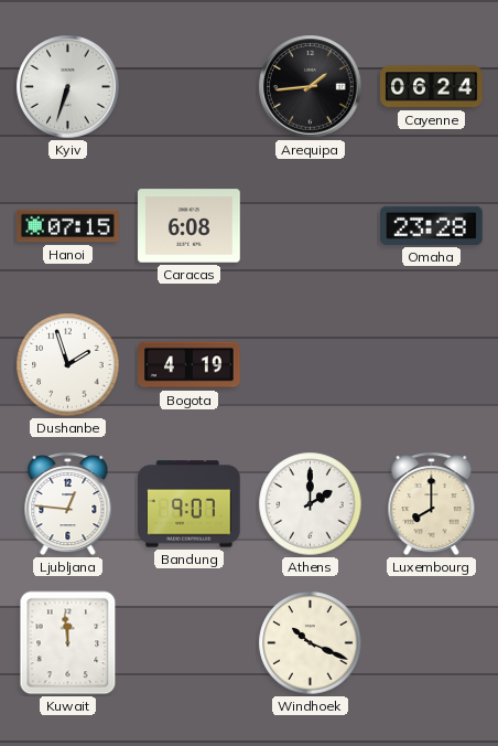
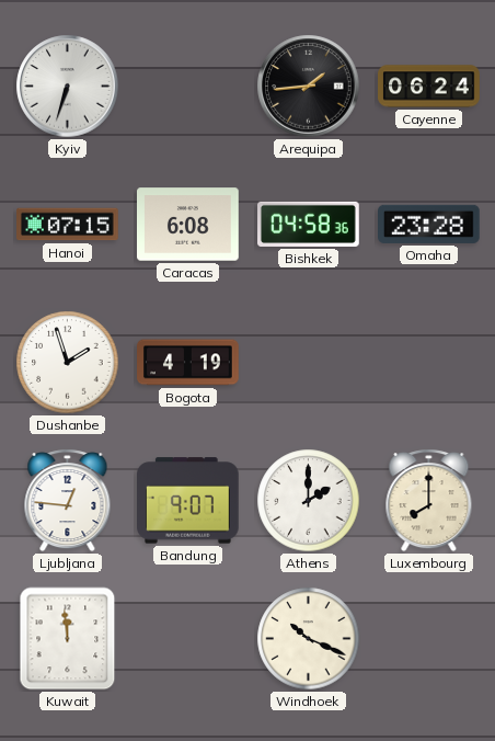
Bishkek: none -> 04:58 (309, 224)
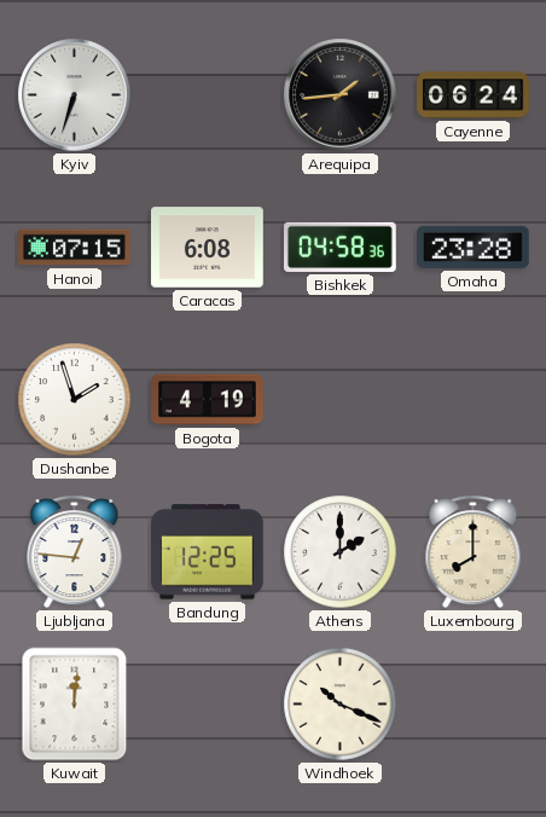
Bandung: 9:07 -> 12:25 (208, 552)
Kuwait: 11:59 -> 12:01 (75, 705)
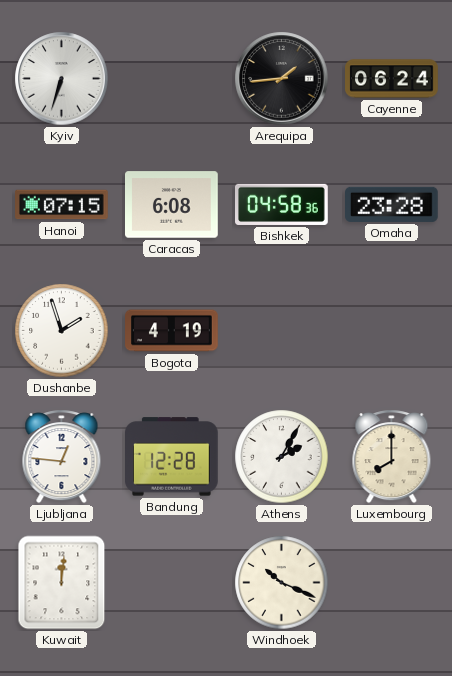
Bandung: 12:25 -> 12:28 (172, 457)
Athens: 2:00 -> 2:05 (282, 457)
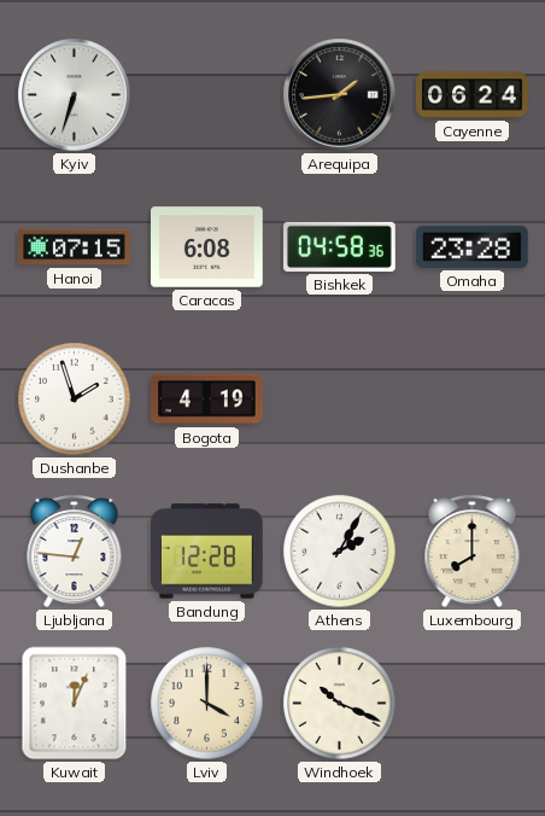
Kuwait: 12:01 -> 12:04 (75, 704)
Lviv: none -> 4:00 (207, 704)
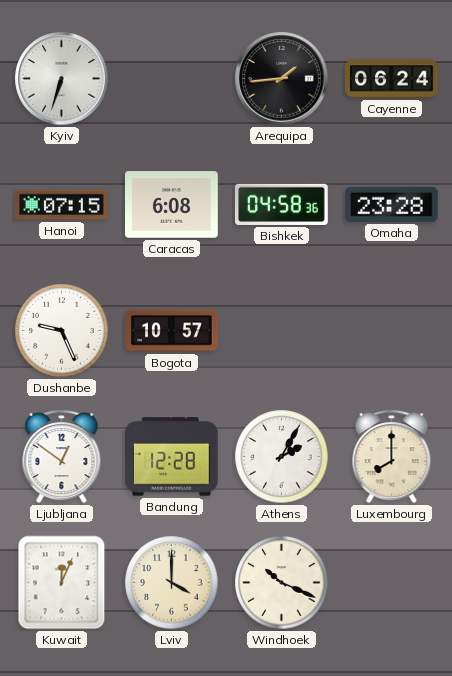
Dushanbe: 1:57 -> 9:26 (62, 331)
Bogota: 4:19 -> 10:57 (172, 331)
Ljubljana: 12:46 -> 12:51 (62, 457)
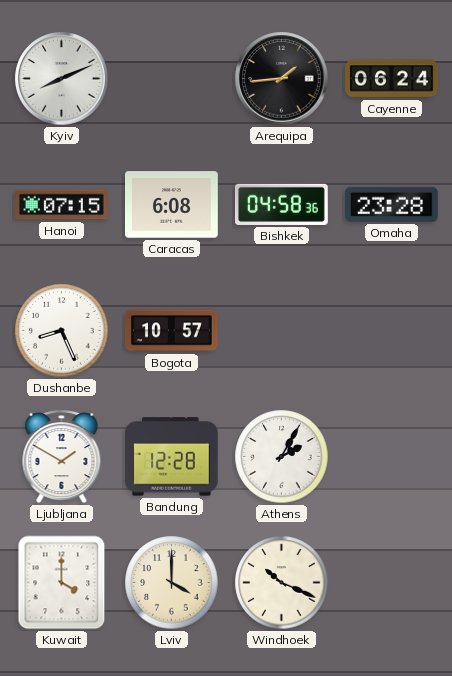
Kyiv: 6:33 -> 8:11 (62, 79)
Dushanbe: 9:26 -> 8:26 (62, 331)
Ljubljana: 12:51 -> 1:50 (62, 457)
Luxembourg: 8:00 -> none (392, 457)
Kuwait: 12:04 -> 4:00 (62, 583)
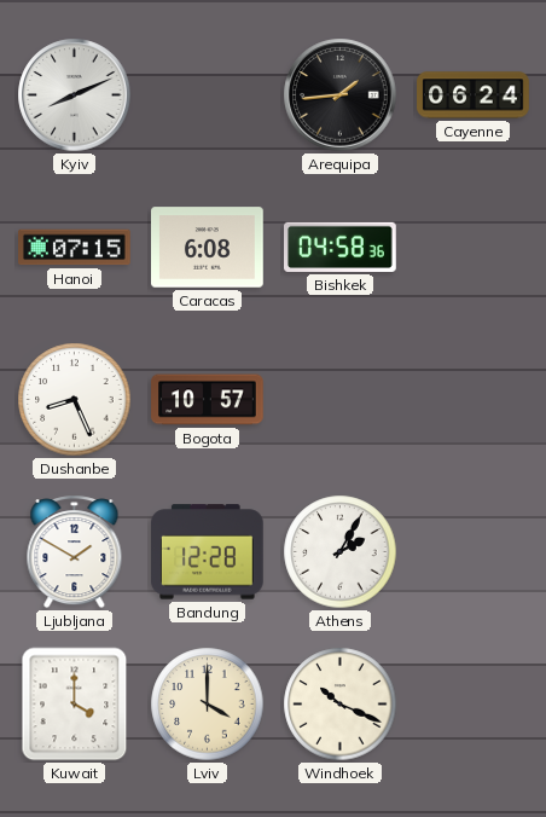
Omaha: 23:28 -> none (392, 204)
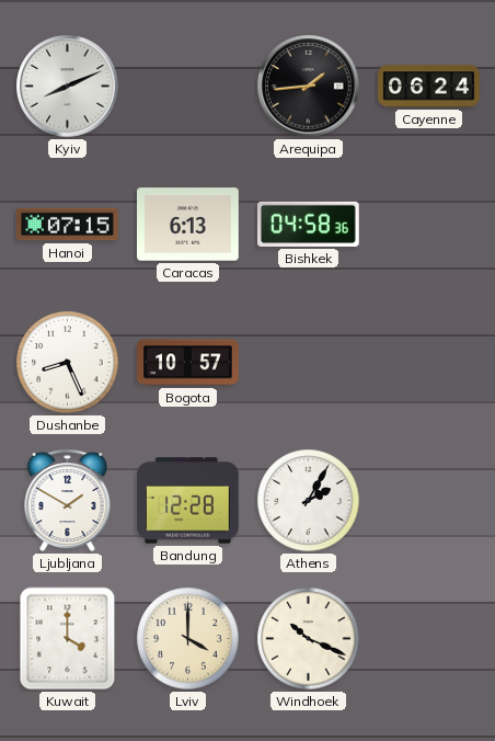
Caracas: 6:08 -> 6:13 (188, 225)
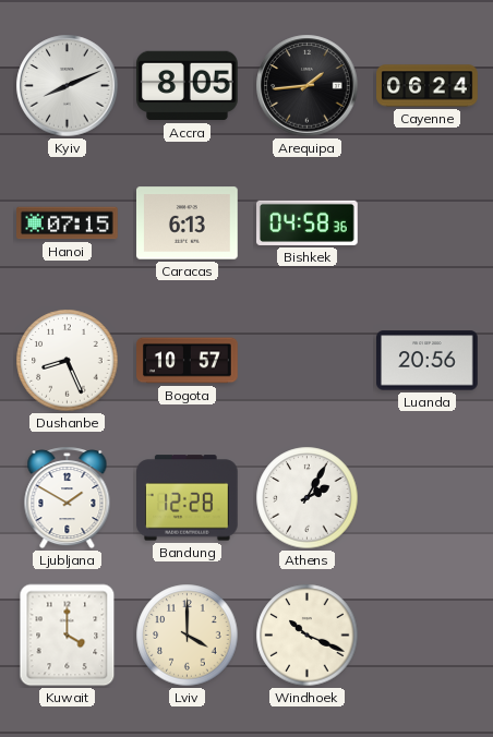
Accra: none -> 8:05 (188, 86)
Luanda: none -> 20:56 (428, 361)
